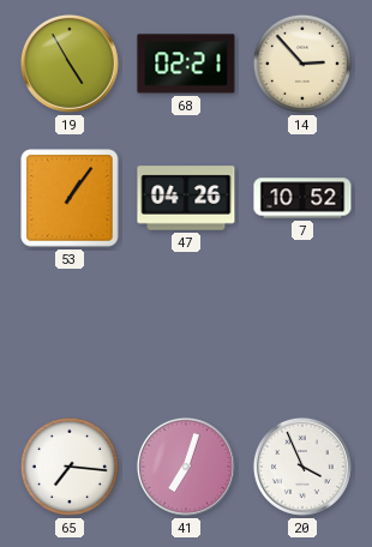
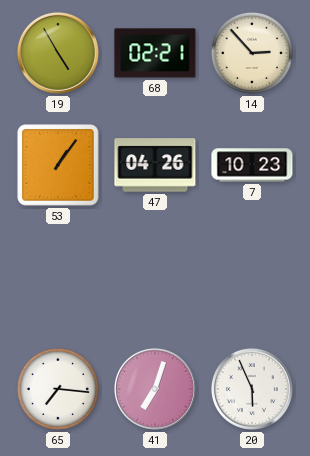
7: 10:52 -> 10:23 (252, 165)
20: 3:56 -> 5:56 (252, 389)
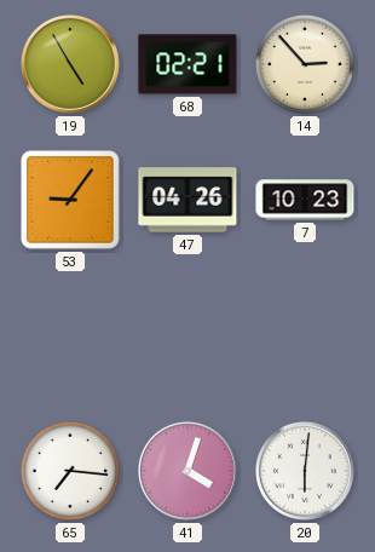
53: 1:06 -> 9:06 (70, 200)
41: 7:03 -> 4:03 (187, 471)
20: 5:56 -> 6:01 (305, 471)
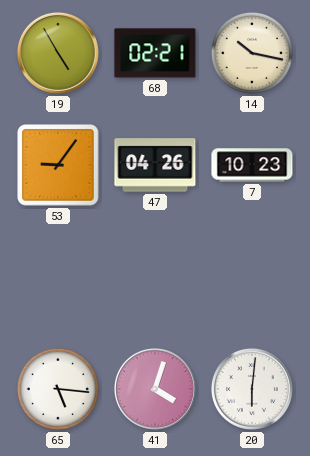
14: 2:53 -> 10:17 (252, 53)
65: 7:16 -> 5:16 (58, 389)
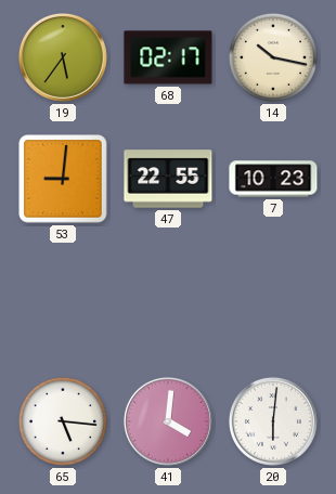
19: 4:55 -> 5:36 (63, 57)
68: 02:21 -> 02:17 (168, 57)
53: 9:06 -> 9:01 (63, 179)
47: 04:26 -> 22:55 (168, 179)
41: 4:03 -> 4:01 (168, 421)
